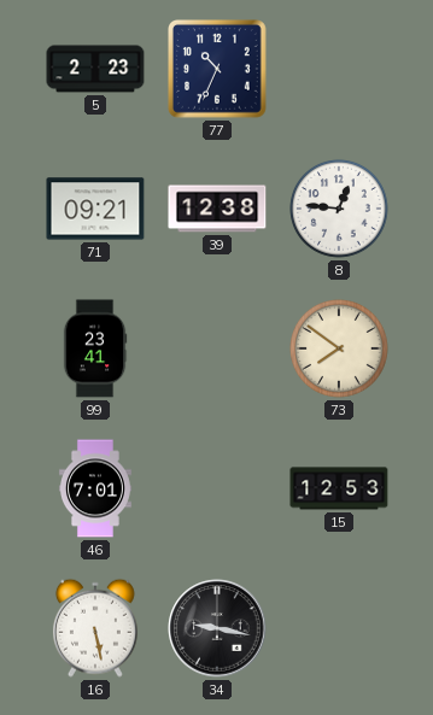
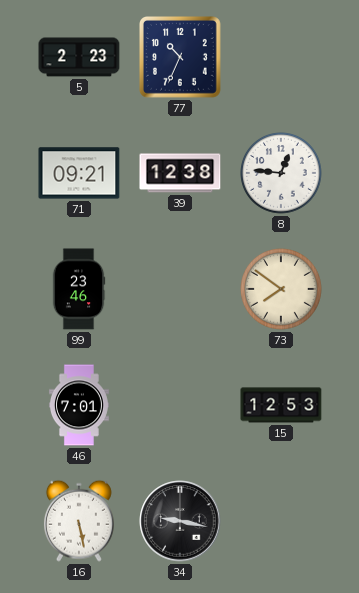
99: 23:41 -> 23:46 (79, 289)
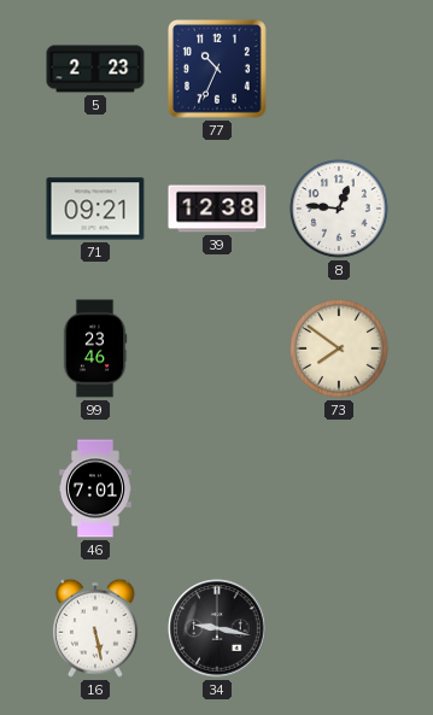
15: 12:53 -> none (281, 405)
